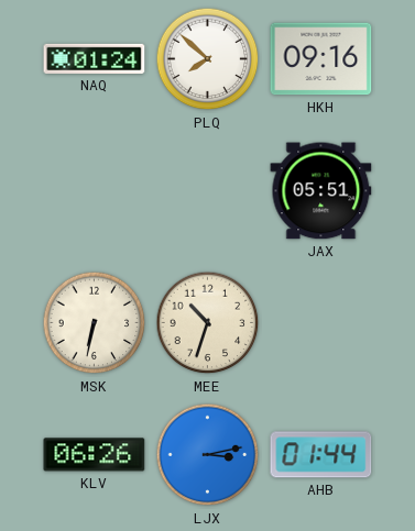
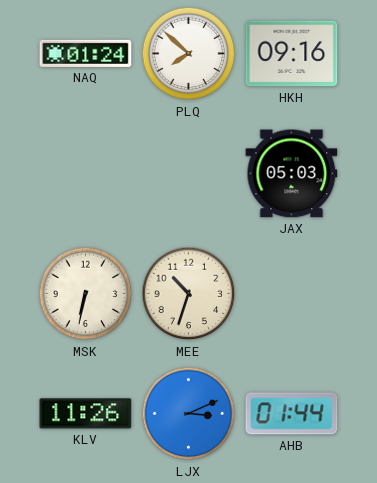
JAX: 05:51 -> 05:03 (292, 174)
KLV: 06:26 -> 11:26 (86, 414)
LJX: 3:13 -> 3:11 (189, 414)
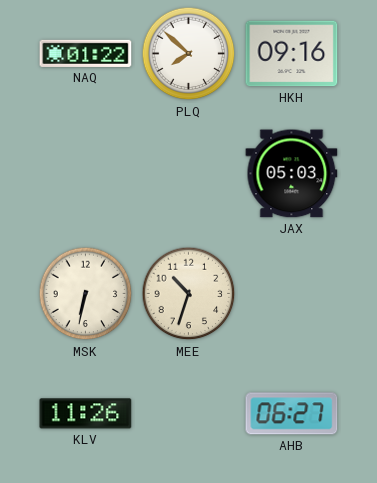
NAQ: 01:24 -> 01:22 (86, 53)
LJX: 3:11 -> none (189, 414)
AHB: 01:44 -> 06:27 (292, 414)
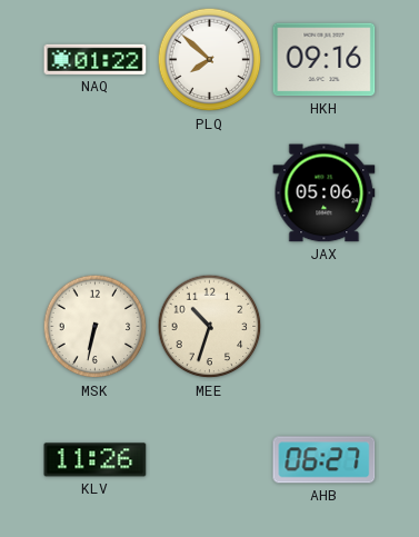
JAX: 05:03 -> 05:06 (325, 193)
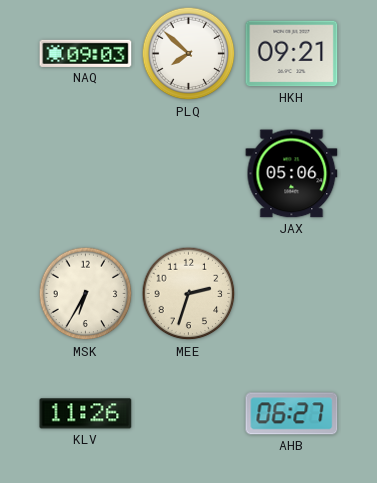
NAQ: 01:22 -> 09:03 (86, 53)
HKH: 09:16 -> 09:21 (292, 54)
MSK: 6:32 -> 6:35 (86, 294)
MEE: 10:33 -> 2:33 (189, 294)
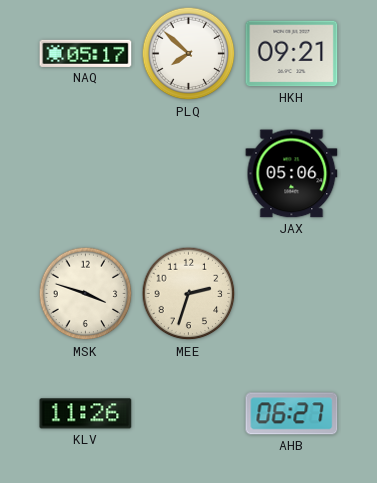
NAQ: 09:03 -> 05:17 (86, 53)
MSK: 6:35 -> 3:48 (86, 294)
